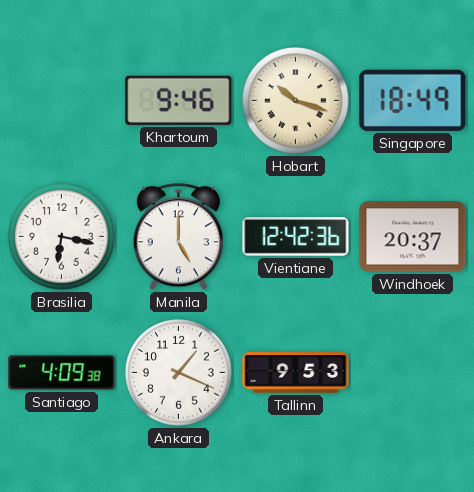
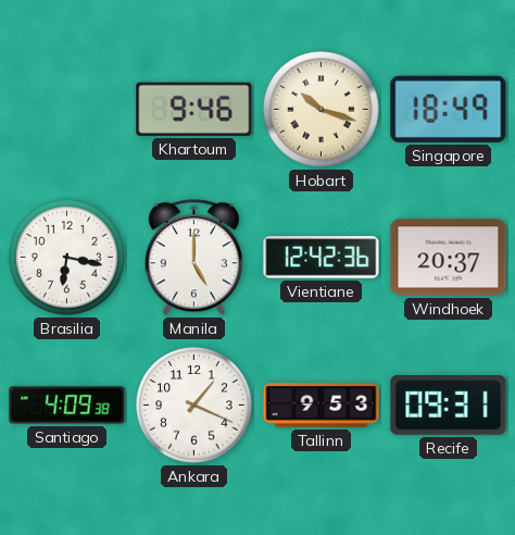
Recife: none -> 09:31 (449, 406)
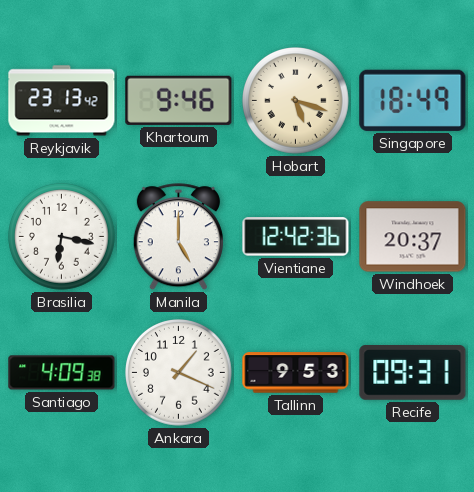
Reykjavik: none -> 23:13 (62, 101)
Hobart: 10:18 -> 5:18 (296, 101)
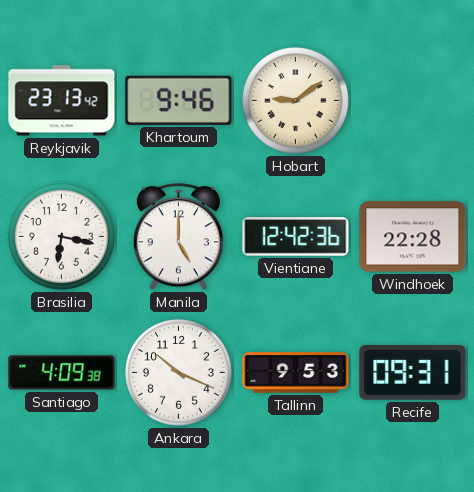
Hobart: 5:18 -> 9:09 (296, 101)
Singapore: 18:49 -> none (413, 100)
Windhoek: 20:37 -> 22:28 (413, 237)
Ankara: 1:19 -> 10:19 (179, 373)
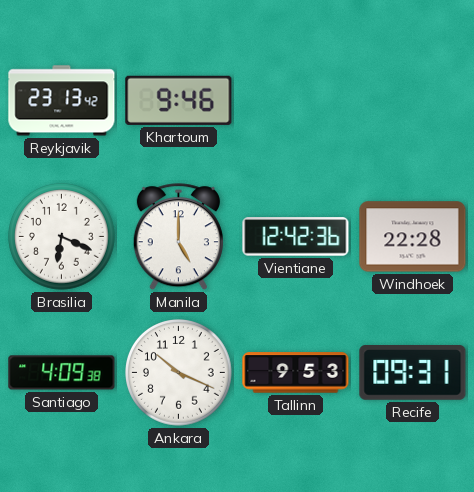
Hobart: 9:09 -> none (296, 101)
Brasilia: 6:17 -> 6:19 (62, 237)
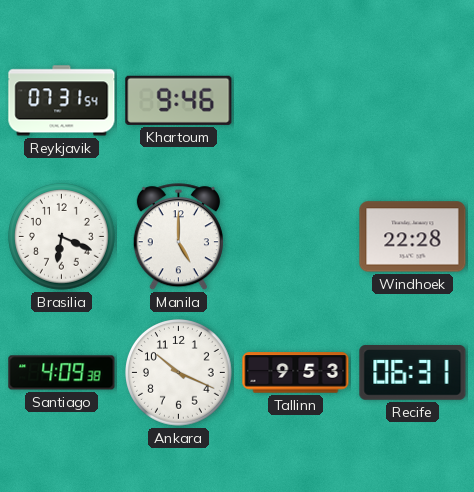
Reykjavik: 23:13 -> 07:31 (62, 101)
Vientiane: 12:42 -> none (296, 237)
Recife: 09:31 -> 06:31 (413, 373)
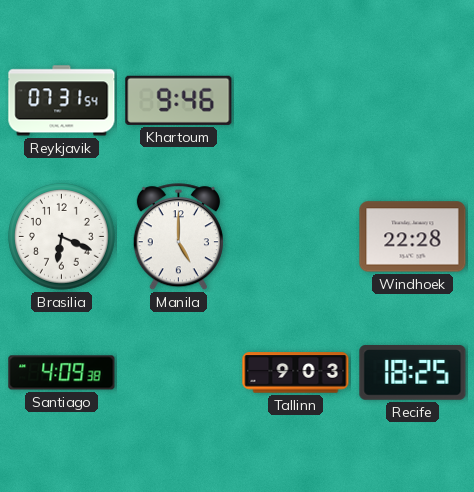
Ankara: 10:19 -> none (179, 373)
Tallinn: 9:53 -> 9:03 (296, 373)
Recife: 06:31 -> 18:25 (413, 373)
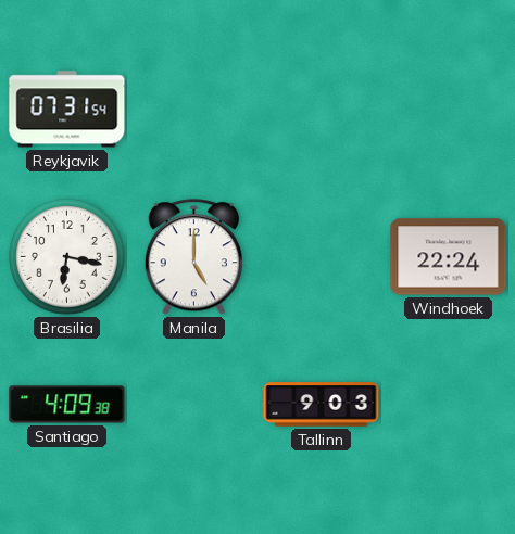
Khartoum: 9:46 -> none (179, 100)
Brasilia: 6:19 -> 6:17 (67, 257)
Windhoek: 22:28 -> 22:24 (449, 257)
Recife: 18:25 -> none (413, 373)
